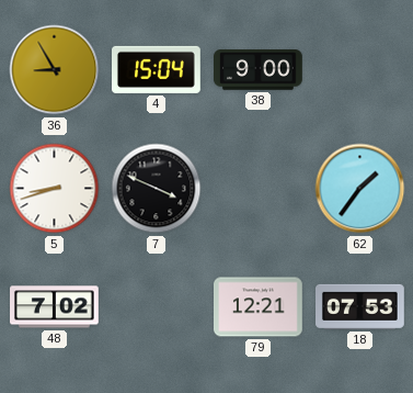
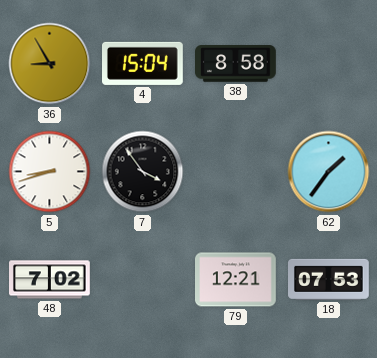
38: 9:00 -> 8:58 (236, 64)
7: 3:49 -> 3:54 (143, 172)
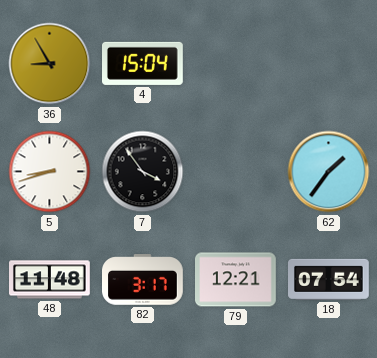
38: 8:58 -> none (236, 64)
48: 7:02 -> 11:48 (50, 280)
82: none -> 3:17 (143, 280)
18: 07:53 -> 07:54 (329, 279)
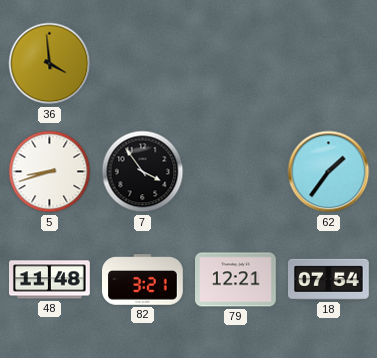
36: 8:55 -> 3:59 (50, 64)
4: 15:04 -> none (143, 63)
82: 3:17 -> 3:21 (143, 280)
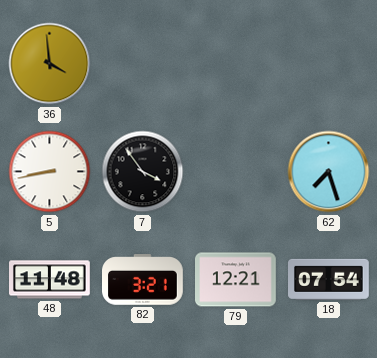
5: 8:42 -> 8:43 (50, 172)
62: 1:36 -> 7:27 (329, 172)
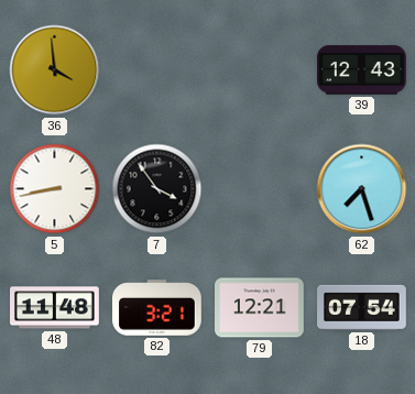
39: none -> 12:43 (362, 70)
